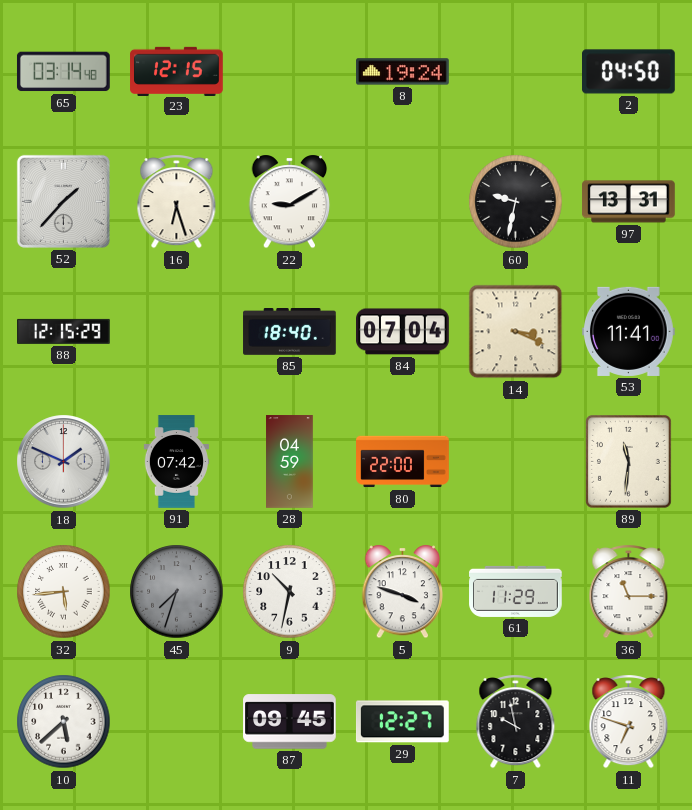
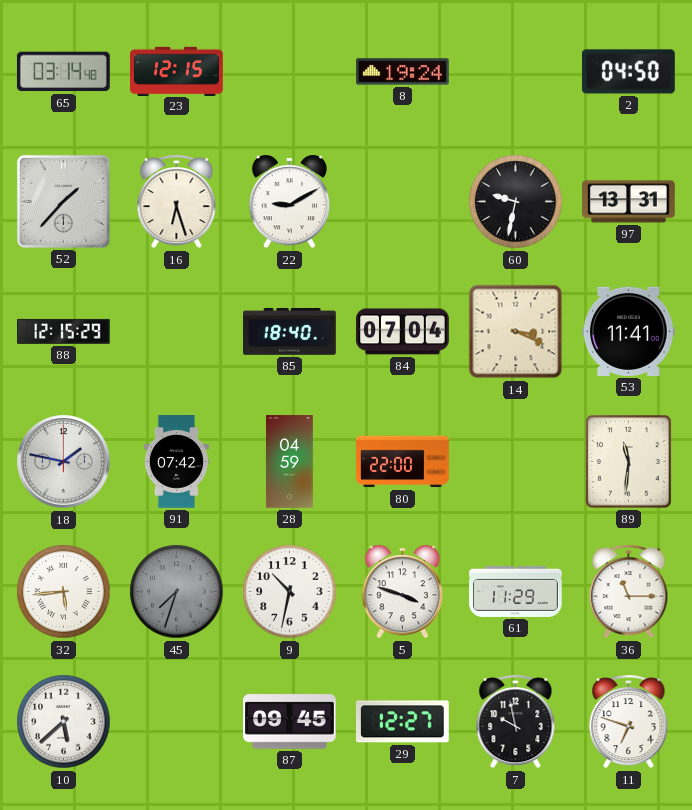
18: 1:49 -> 1:47 (64, 462)
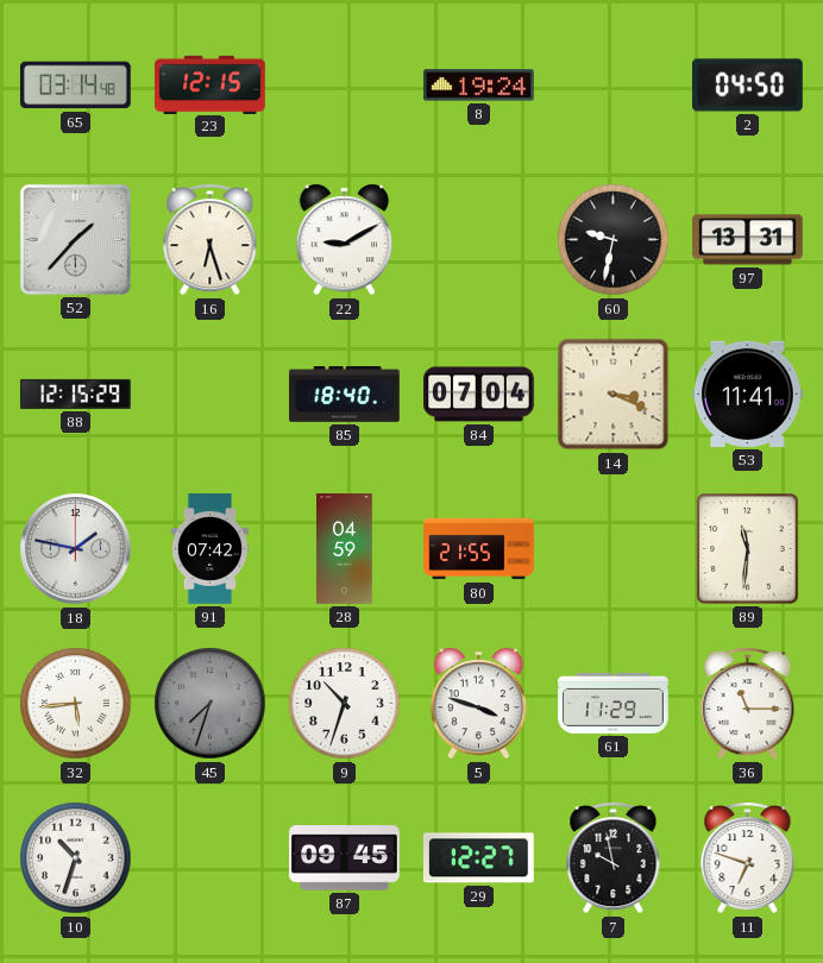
80: 22:00 -> 21:55 (479, 549)
9: 10:32 -> 10:33 (345, 704)
10: 5:38 -> 10:33 (76, 858)
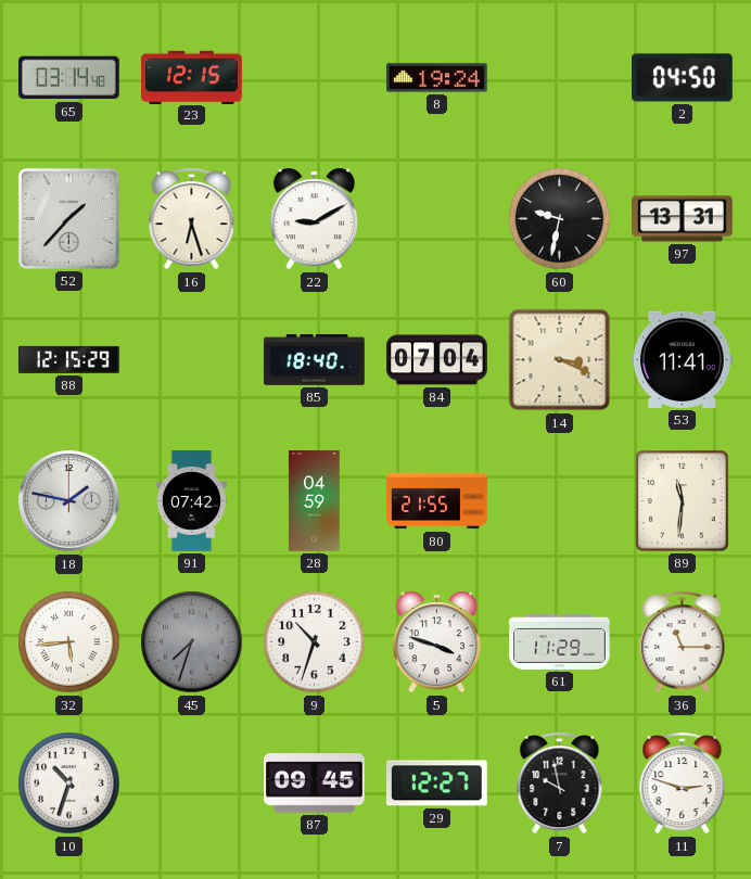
11: 6:48 -> 2:48 (683, 784)
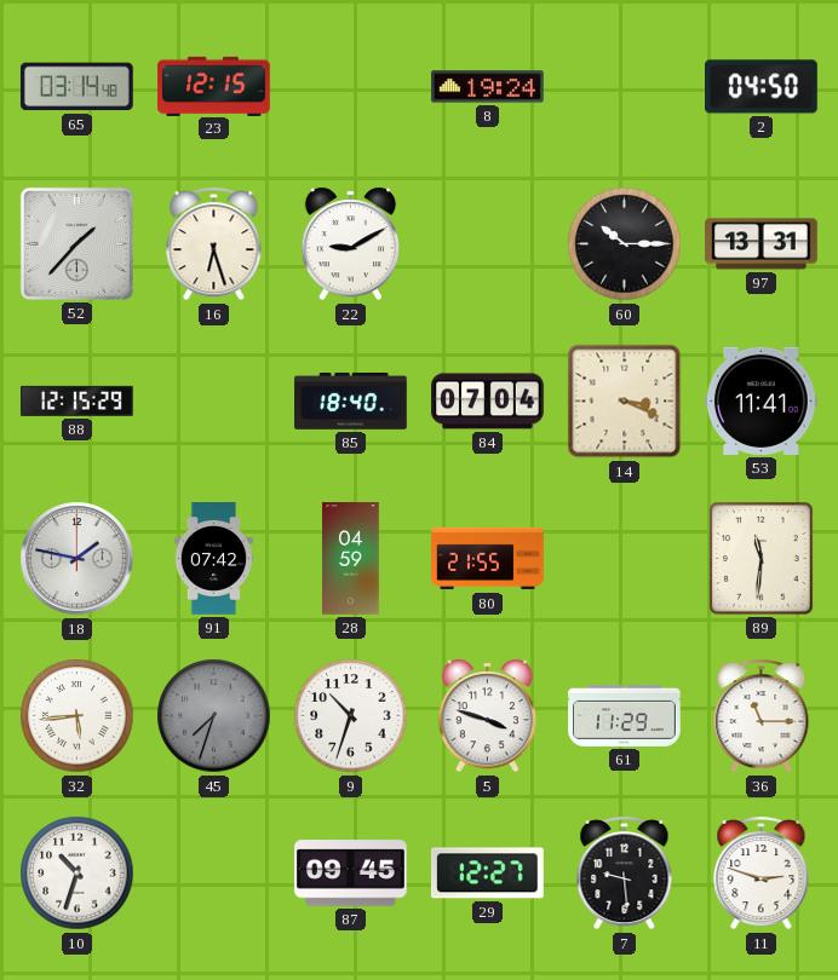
60: 9:32 -> 10:15 (625, 244)
7: 9:58 -> 9:29 (625, 874)
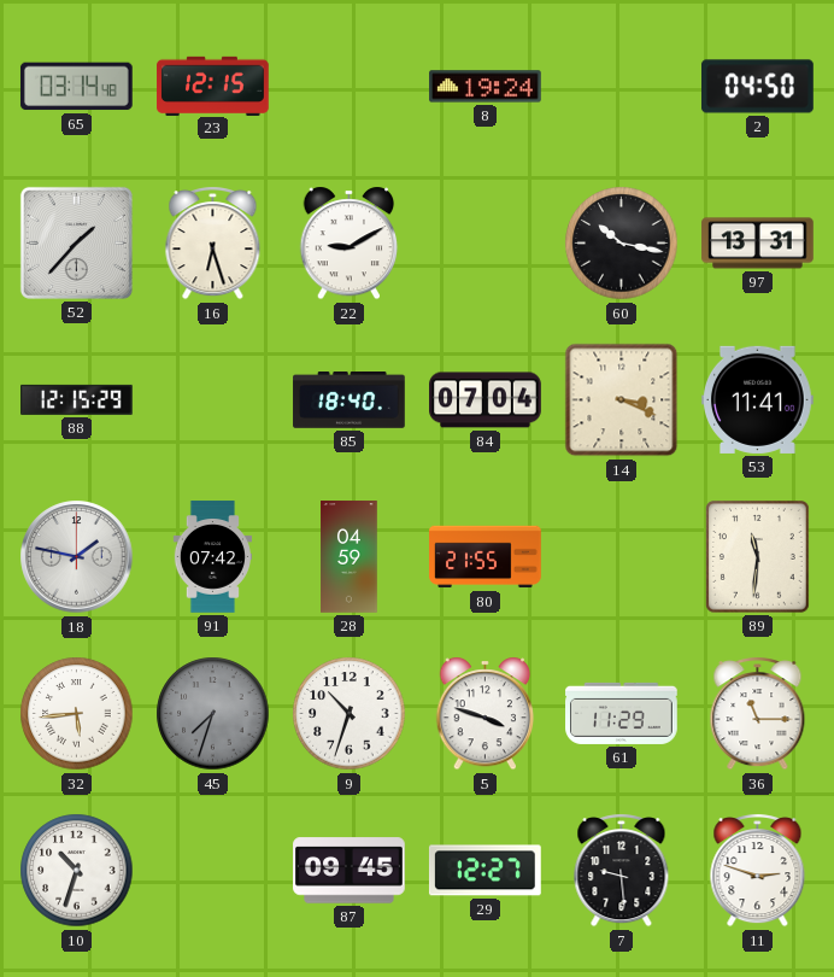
60: 10:15 -> 10:17 (622, 244)
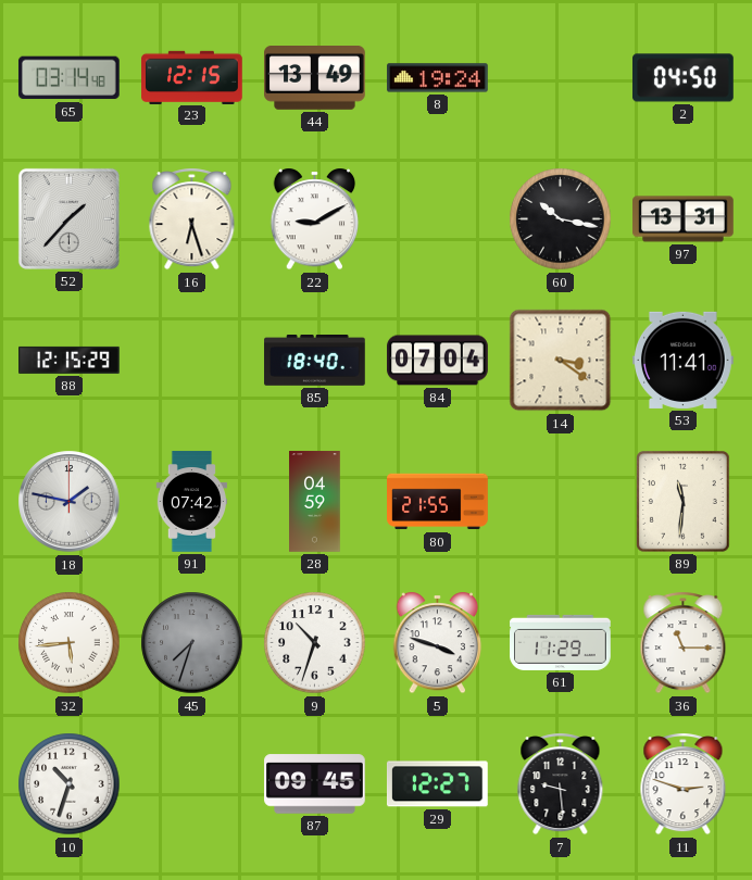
44: none -> 13:49 (315, 78)
14: 3:19 -> 3:21 (561, 361)
